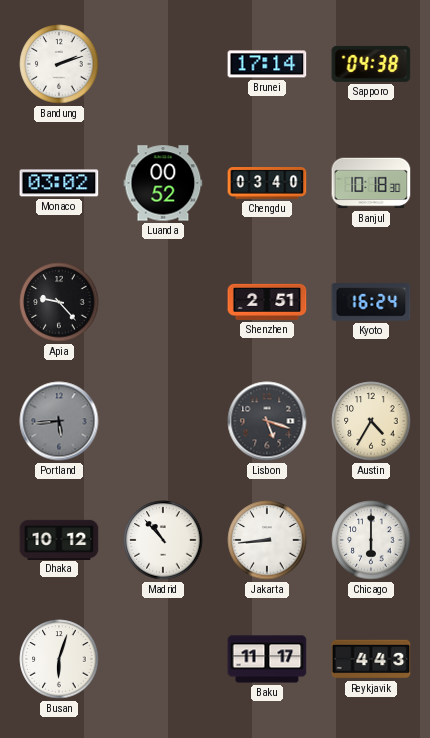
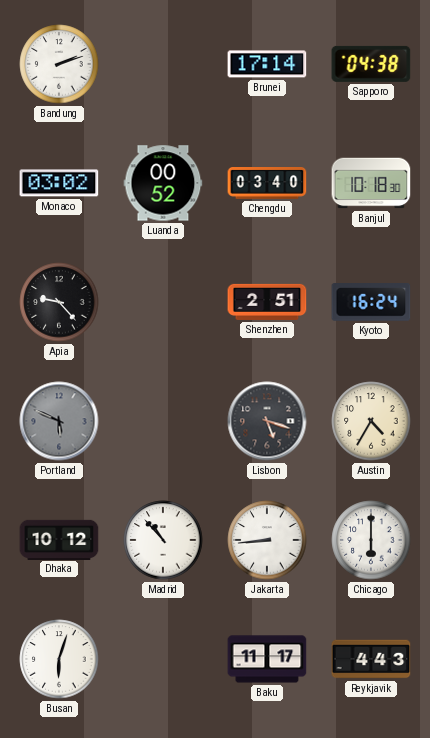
Portland: 5:44 -> 5:49 (59, 421)
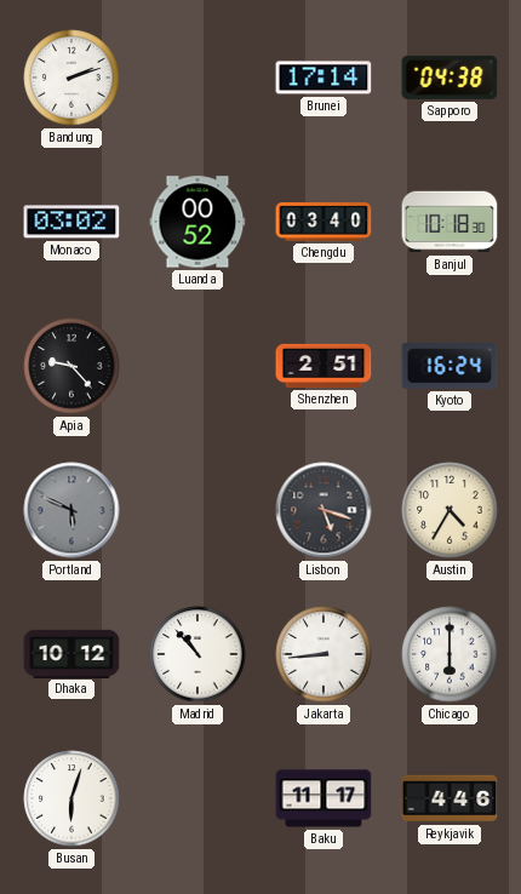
Reykjavik: 4:43 -> 4:46 (450, 798)
